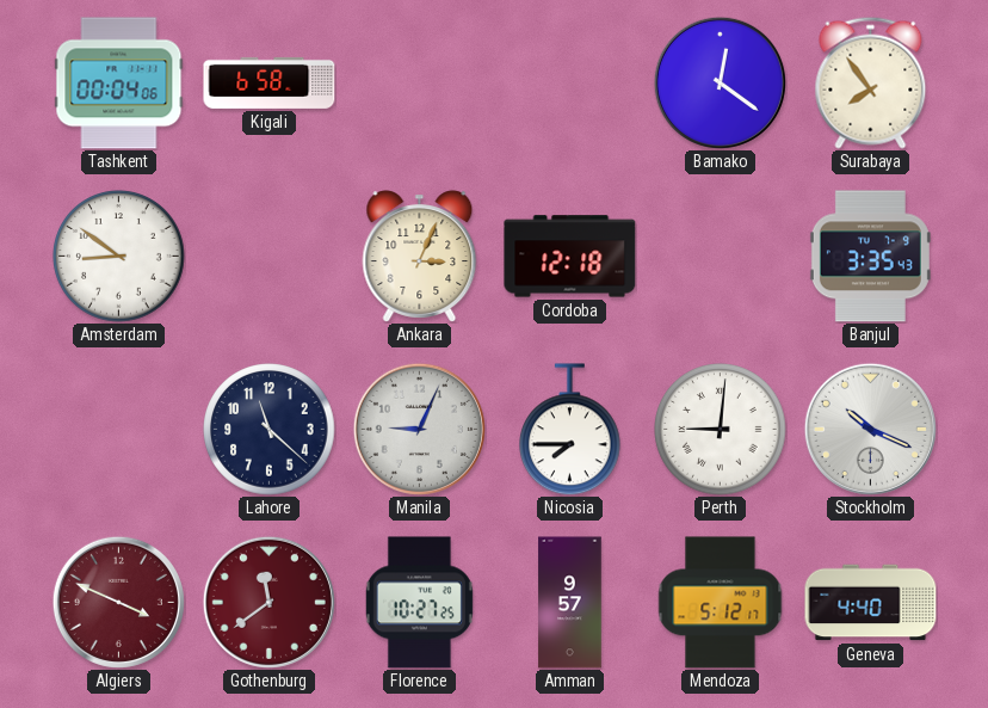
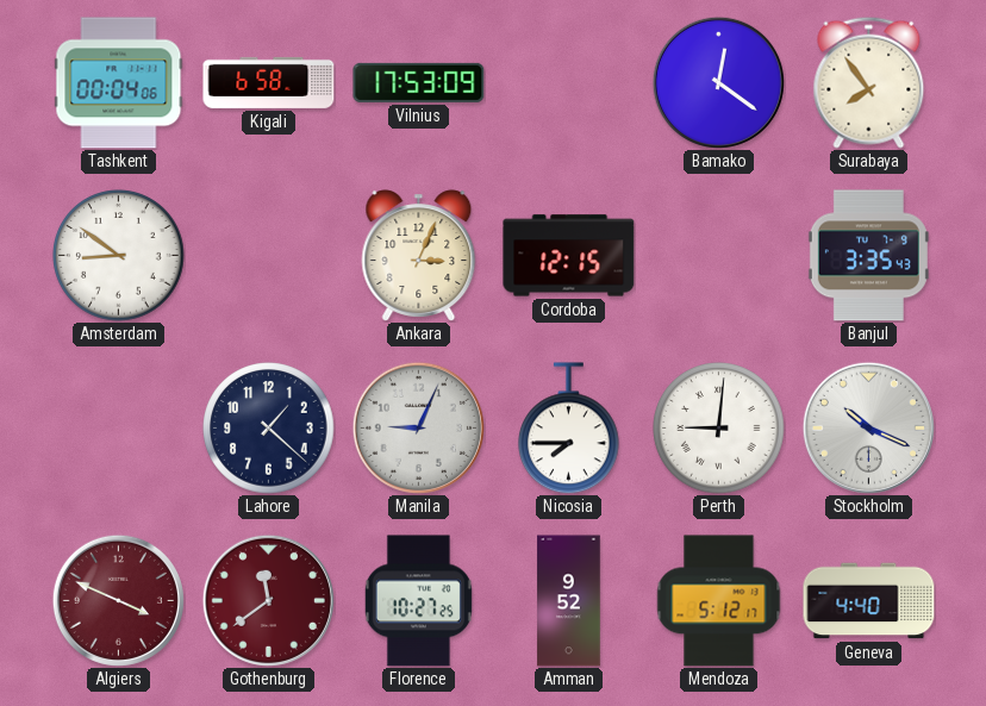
Vilnius: none -> 17:53 (419, 82)
Cordoba: 12:18 -> 12:15 (569, 256)
Lahore: 11:22 -> 1:22 (269, 429)
Amman: 9:57 -> 9:52 (569, 601)
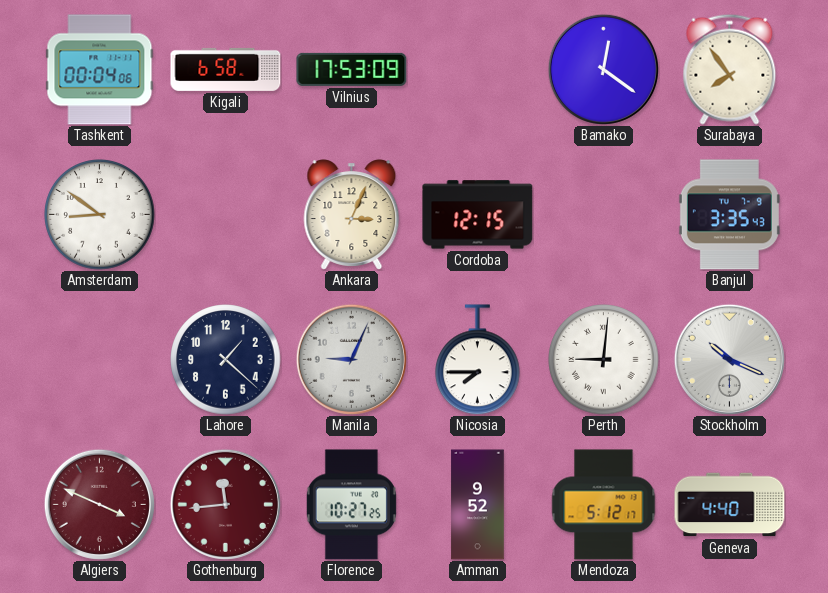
Gothenburg: 11:39 -> 11:44 (225, 504)
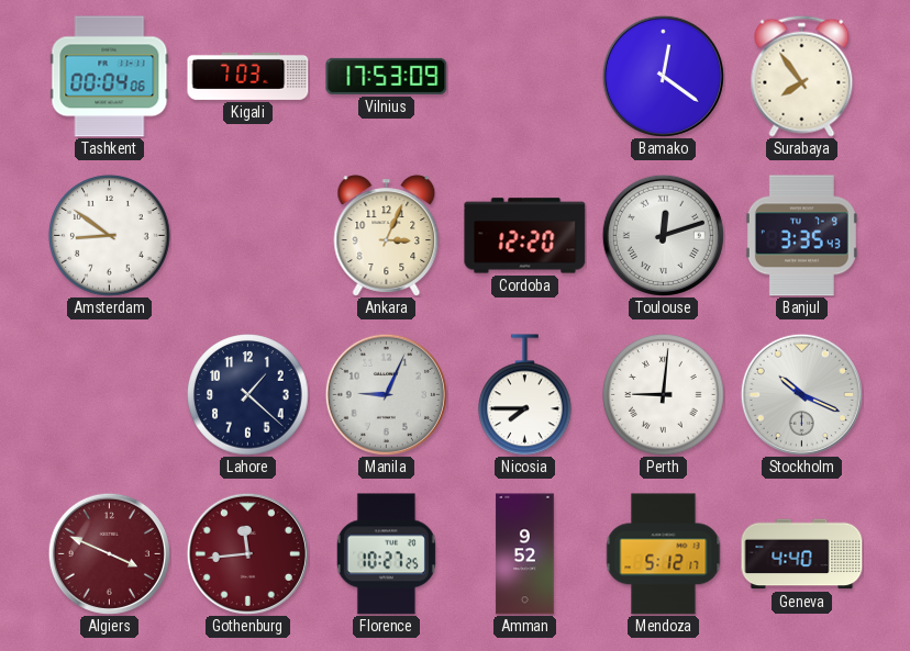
Kigali: 6:58 -> 7:03 (248, 76)
Cordoba: 12:15 -> 12:20 (525, 236)
Toulouse: none -> 12:12 (663, 235)
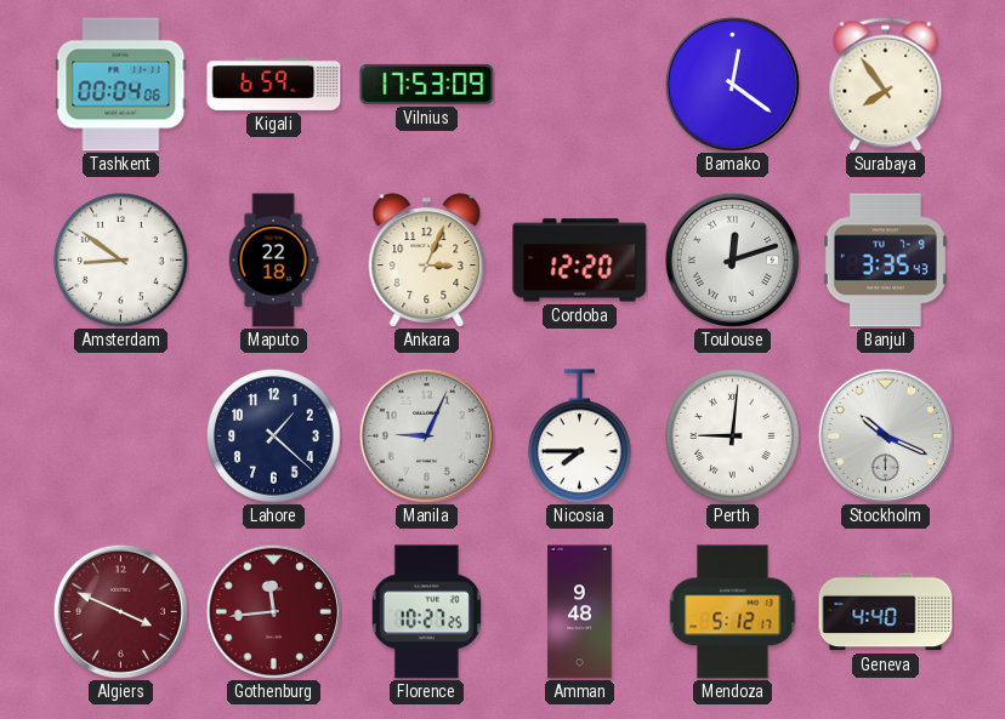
Kigali: 7:03 -> 6:59 (274, 84)
Maputo: none -> 22:18 (273, 261)
Amman: 9:52 -> 9:48 (580, 612)
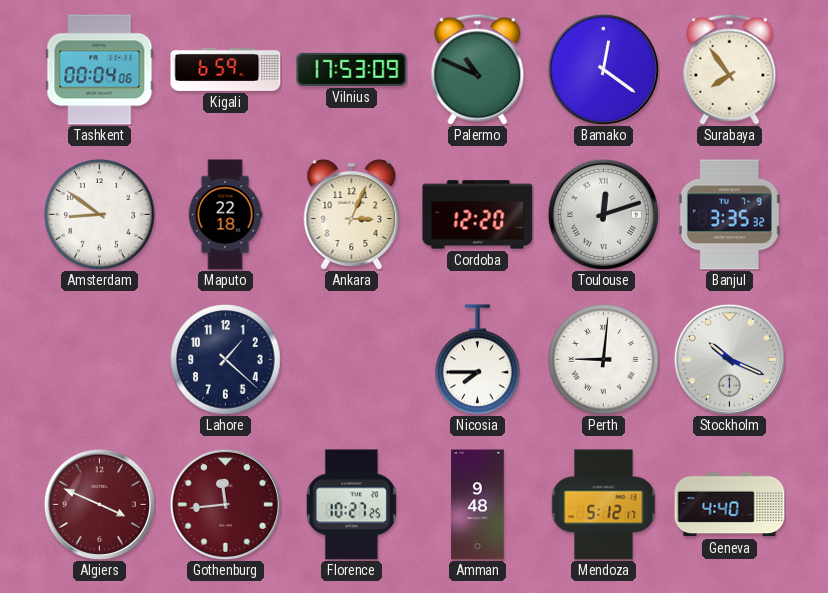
Palermo: none -> 10:49 (478, 69)
Banjul: 3:35:43 -> 3:35:32 (729, 215)
Manila: 9:04 -> none (426, 435)
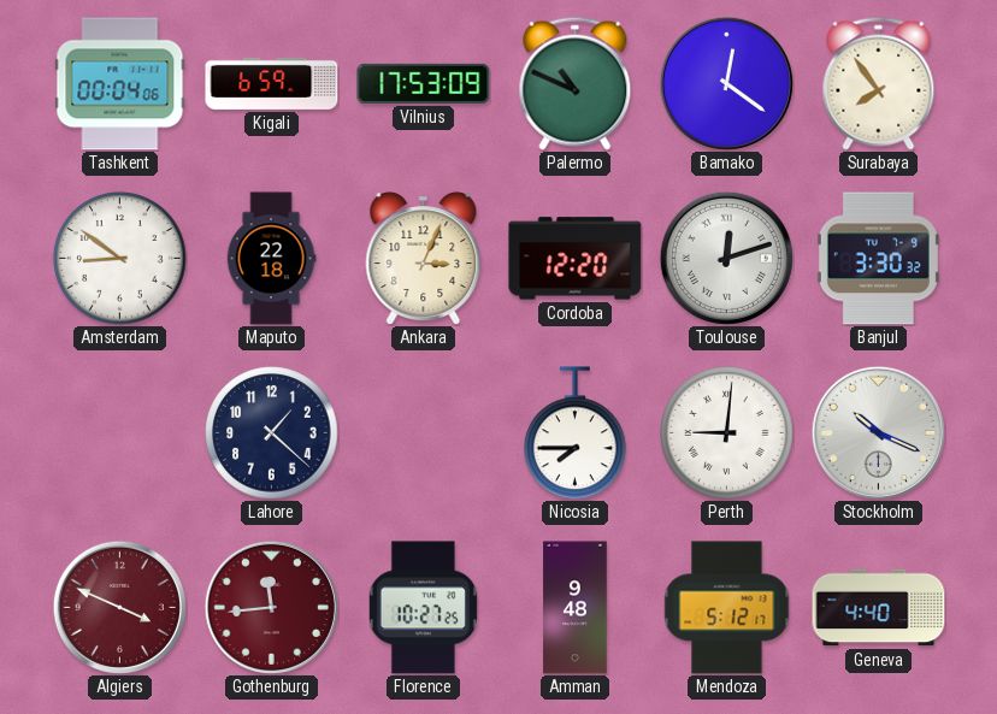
Banjul: 3:35 -> 3:30 (878, 259)
